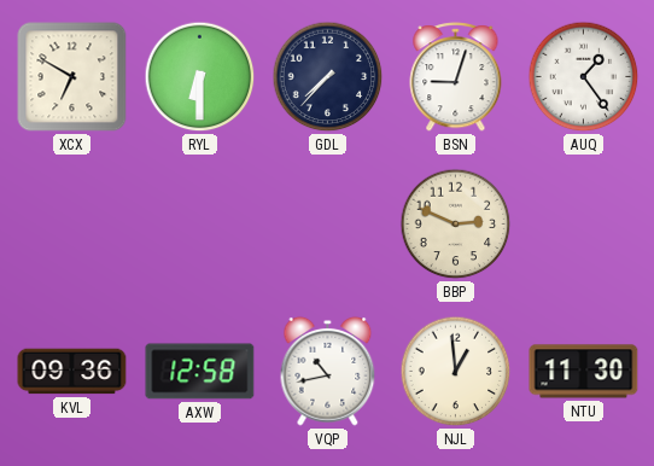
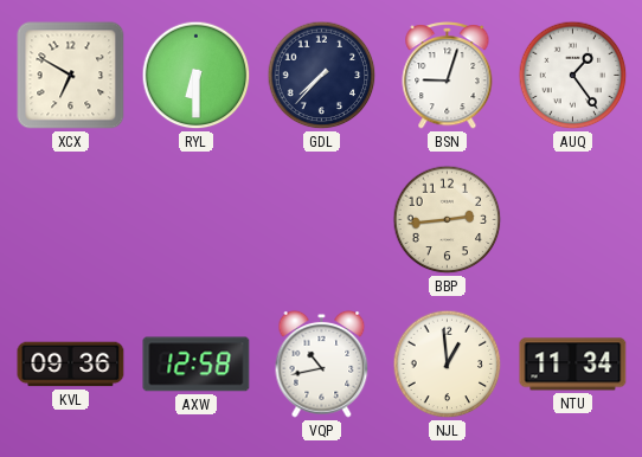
BBP: 2:49 -> 2:44 (448, 220)
NTU: 11:30 -> 11:34 (573, 365)
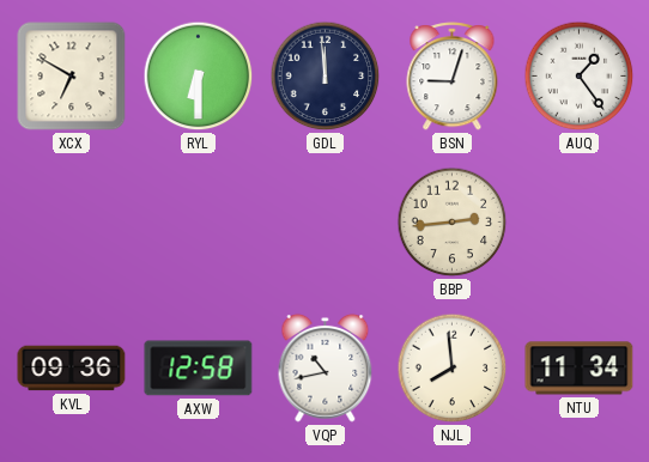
GDL: 7:37 -> 11:59 (326, 77)
NJL: 12:59 -> 7:59 (453, 369)
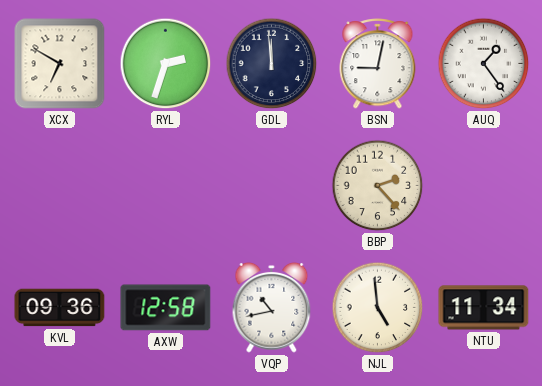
RYL: 6:30 -> 2:33 (166, 64)
BSN: 9:03 -> 9:02 (378, 64)
BBP: 2:44 -> 2:23 (378, 186)
NJL: 7:59 -> 4:59 (378, 308)
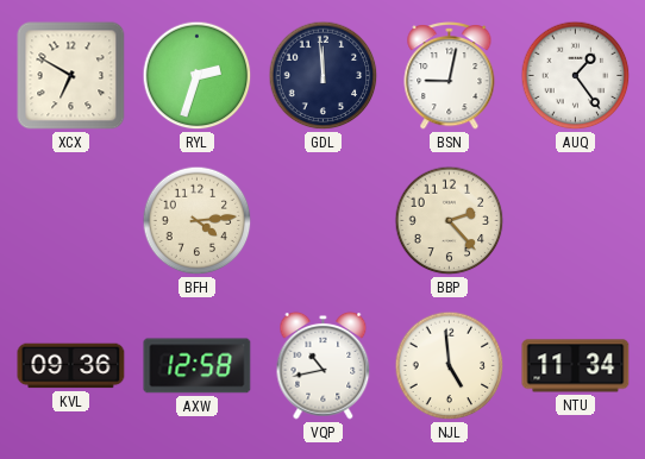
BFH: none -> 4:14 (198, 221)
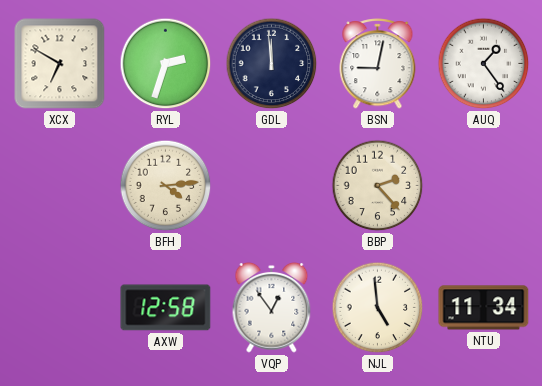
KVL: 09:36 -> none (71, 366)
VQP: 10:43 -> 12:54 (272, 308)
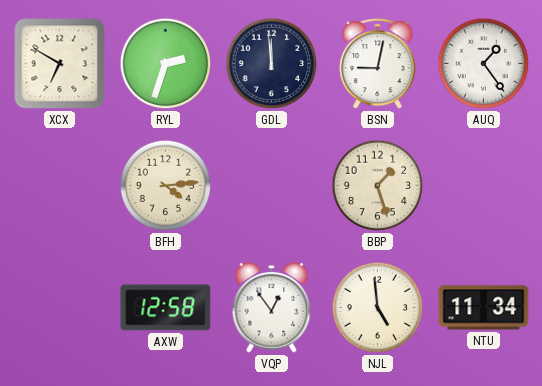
BBP: 2:23 -> 1:27 (378, 186)
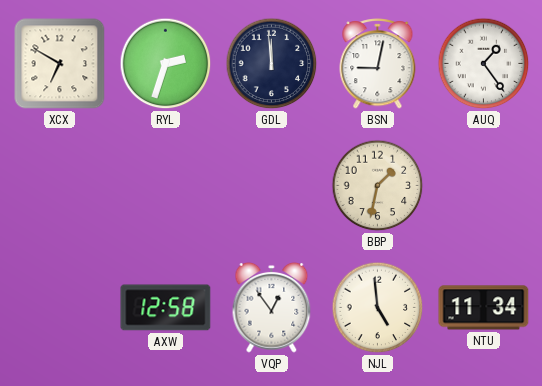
BFH: 4:14 -> none (166, 186)
BBP: 1:27 -> 1:32 (378, 186)
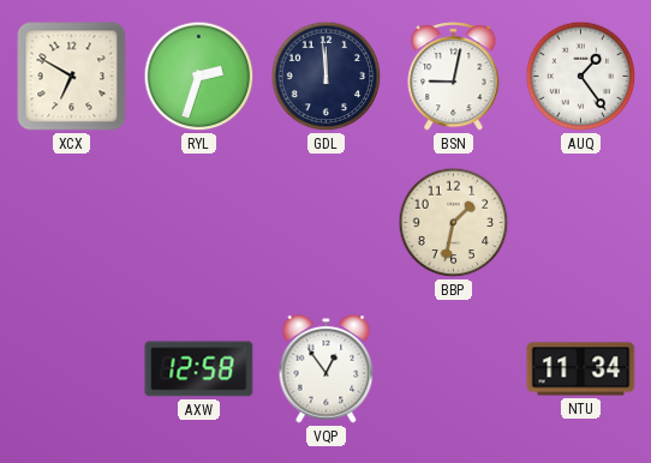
NJL: 4:59 -> none (378, 308)
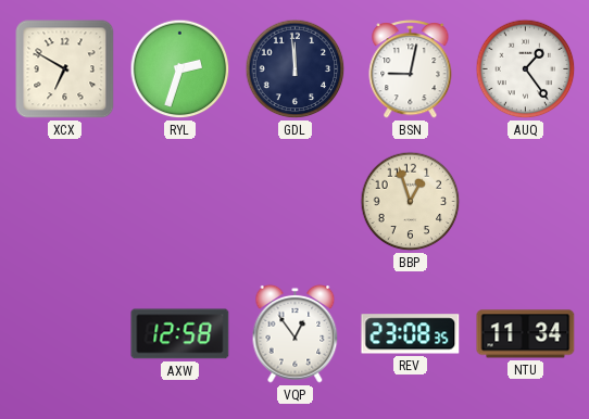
BBP: 1:32 -> 12:57 (411, 202)
REV: none -> 23:08 (411, 334)
